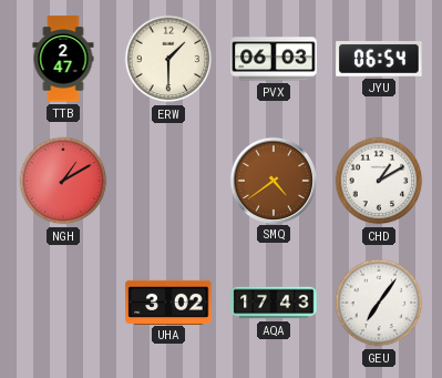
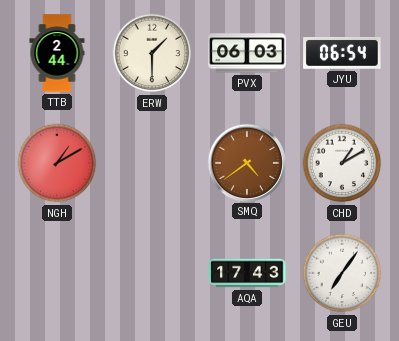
TTB: 2:47 -> 2:44 (57, 53)
UHA: 3:02 -> none (168, 302)
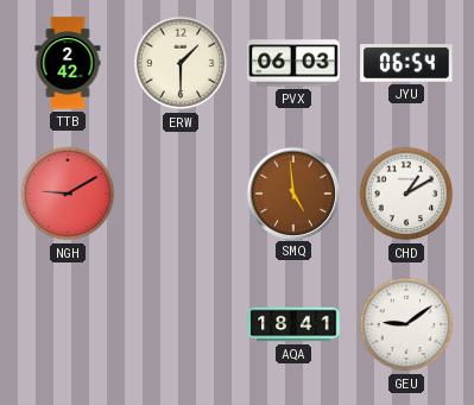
TTB: 2:44 -> 2:42 (68, 63)
NGH: 1:10 -> 9:10 (68, 194)
SMQ: 4:39 -> 4:59 (292, 192)
AQA: 17:43 -> 18:41 (293, 324)
GEU: 7:06 -> 9:09 (406, 324)
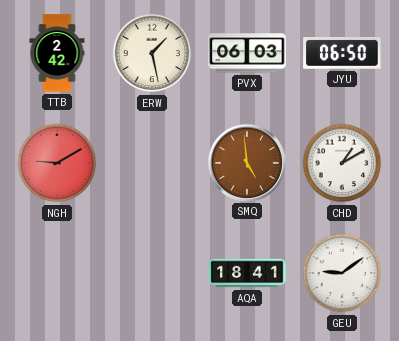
ERW: 1:30 -> 1:28 (152, 53)
JYU: 06:54 -> 06:50 (342, 53)
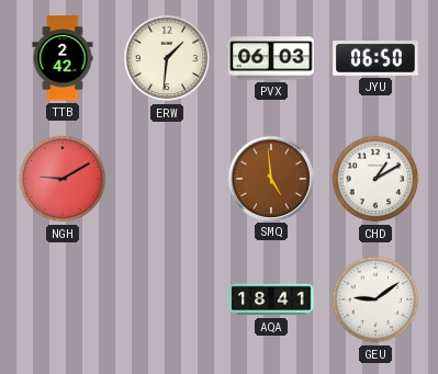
ERW: 1:28 -> 1:31 (167, 58)
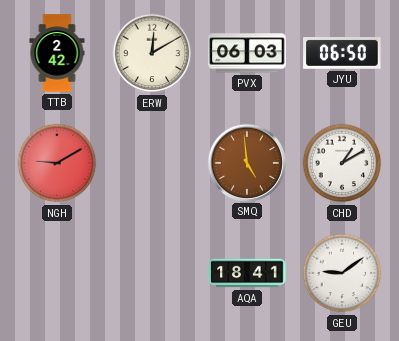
ERW: 1:31 -> 12:10 (152, 53)
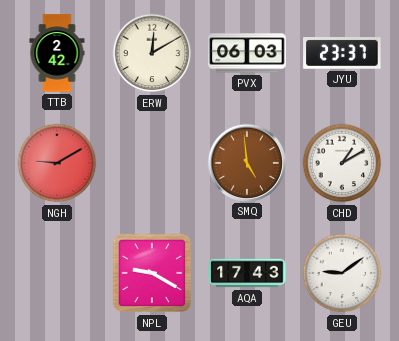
JYU: 06:50 -> 23:37 (342, 53)
NPL: none -> 9:20 (152, 273)
AQA: 18:41 -> 17:43 (247, 273)
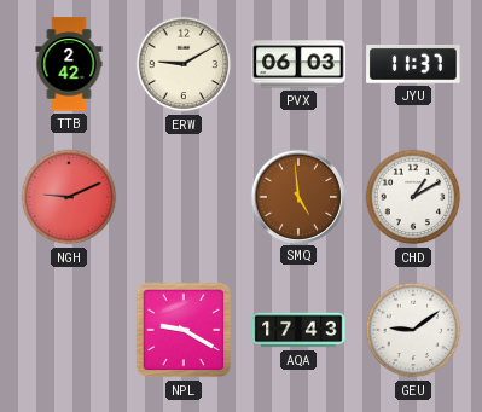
ERW: 12:10 -> 9:10 (184, 64)
JYU: 23:37 -> 11:37 (413, 64)
NGH: 9:10 -> 9:11 (69, 197)
